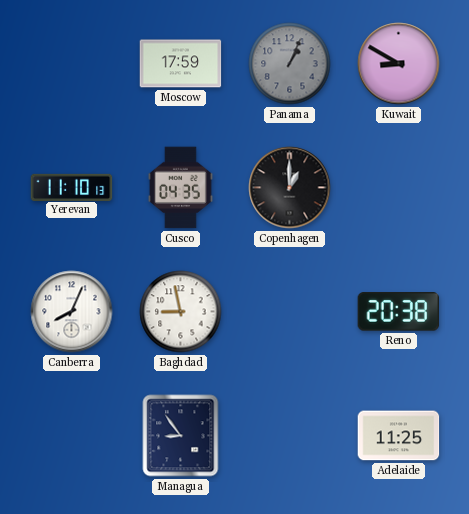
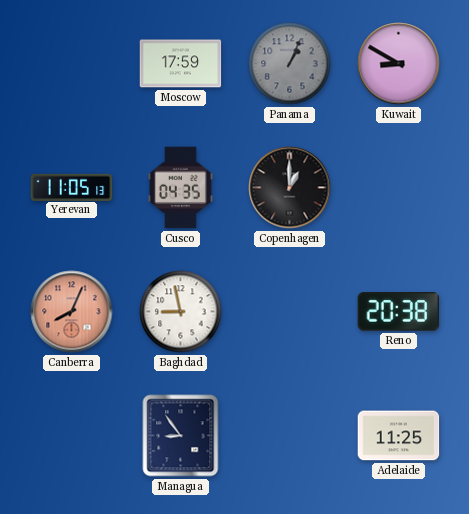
Yerevan: 11:10 -> 11:05 (72, 187)
Canberra dial: white -> salmon (72, 312)
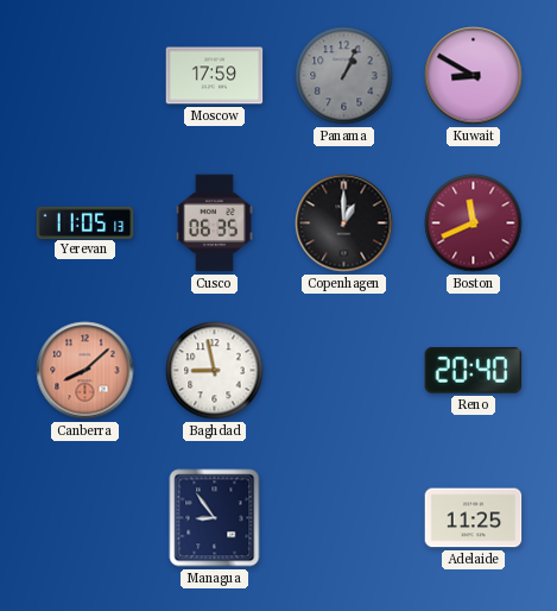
Cusco: 04:35 -> 06:35 (214, 223)
Boston: none -> 11:41 (474, 223)
Canberra: 8:04 -> 8:08 (86, 371)
Reno: 20:38 -> 20:40 (474, 371)
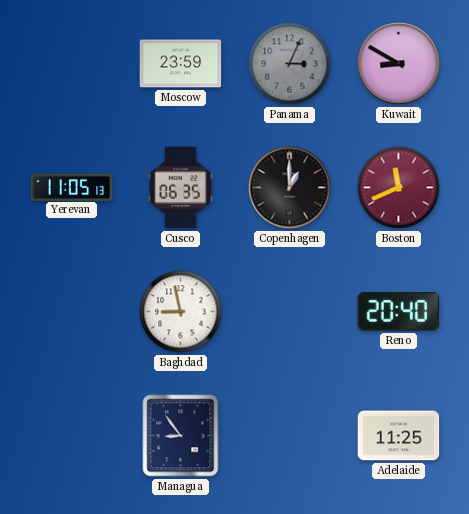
Moscow: 17:59 -> 23:59 (181, 64)
Panama: 1:04 -> 3:04 (290, 64)
Canberra: 8:08 -> none (86, 371)
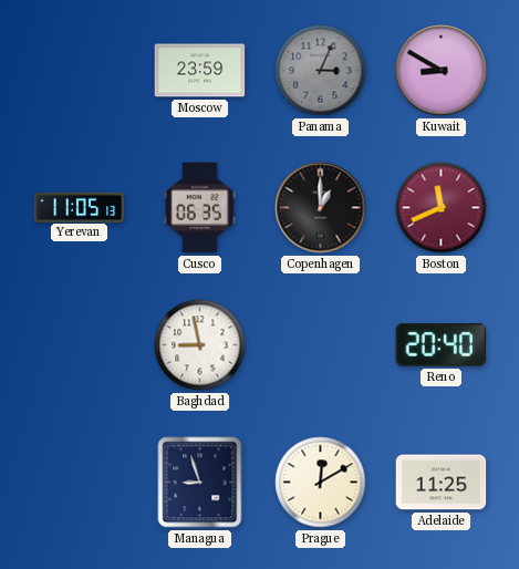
Managua: 8:54 -> 8:57 (200, 483)
Prague: none -> 12:10 (321, 483)
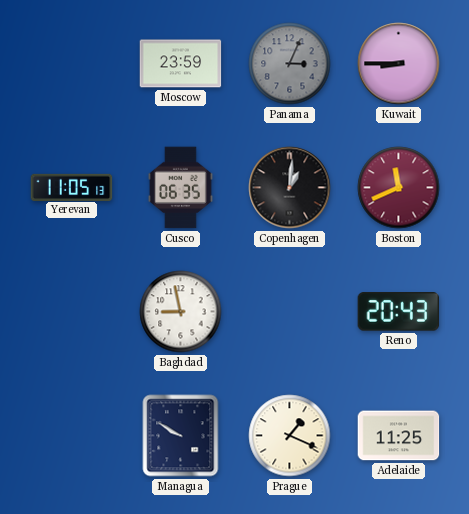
Kuwait: 8:50 -> 8:45 (399, 64)
Copenhagen: 1:00 -> 1:01 (290, 188)
Reno: 20:40 -> 20:43 (399, 312)
Managua: 8:57 -> 9:50 (181, 436)
Prague: 12:10 -> 1:19 (290, 436)
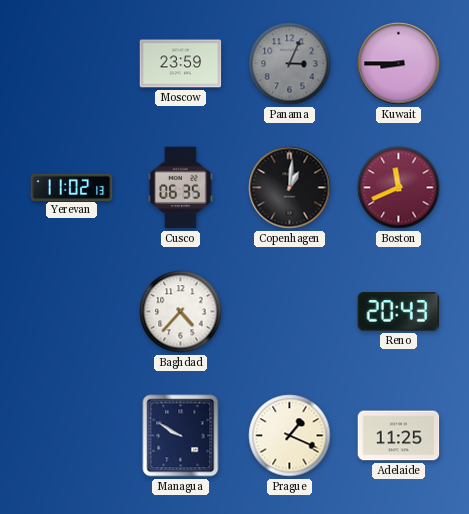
Yerevan: 11:05 -> 11:02 (72, 187)
Baghdad: 8:58 -> 4:37 (181, 312)
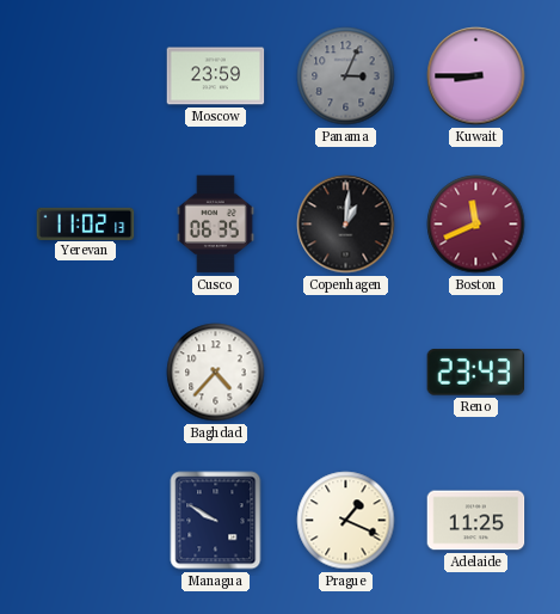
Reno: 20:43 -> 23:43 (476, 373)
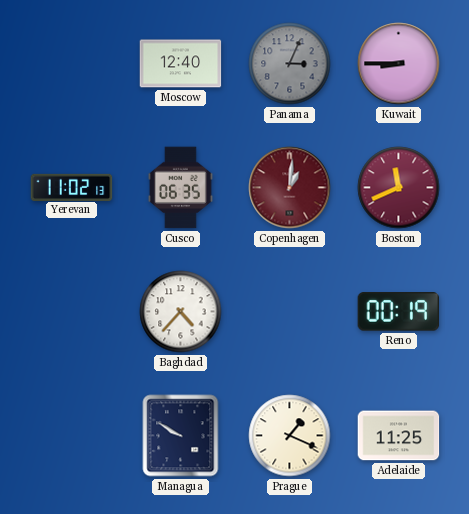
Moscow: 23:59 -> 12:40 (181, 64)
Copenhagen dial: black -> burgundy (290, 188)
Reno: 23:43 -> 00:19 (399, 312)
